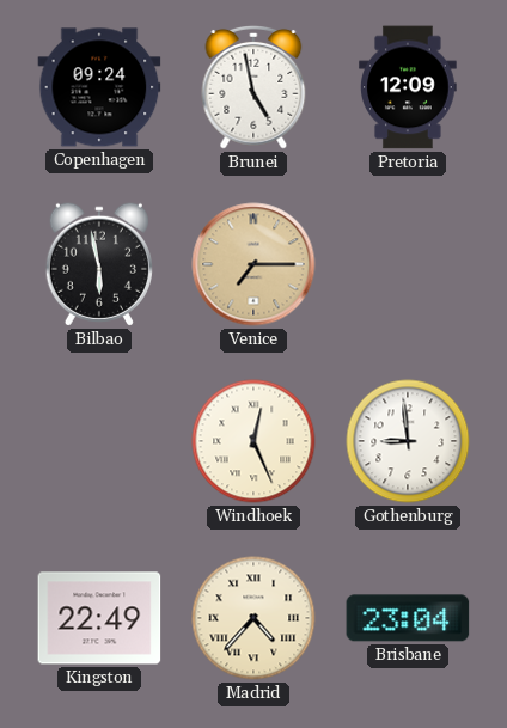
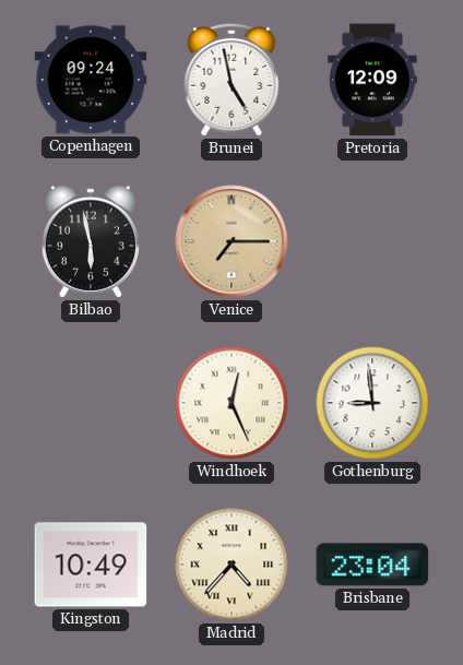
Kingston: 22:49 -> 10:49 (91, 565)
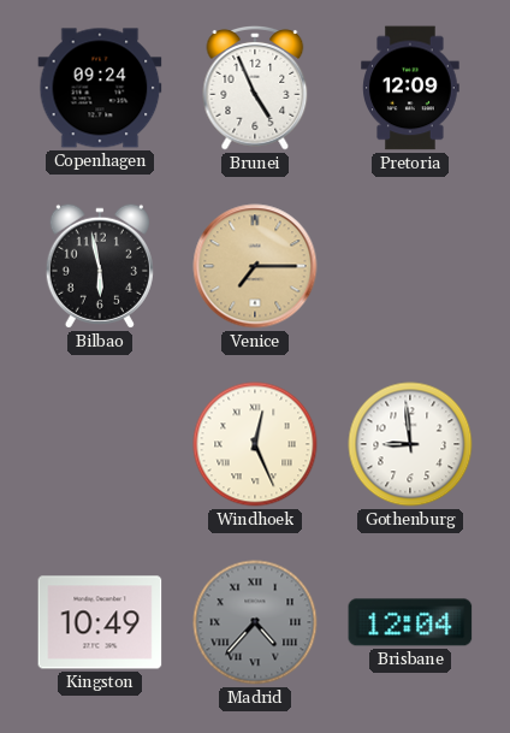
Brunei: 4:58 -> 4:56 (255, 89)
Madrid dial: cream -> grey (255, 622)
Brisbane: 23:04 -> 12:04 (410, 622)
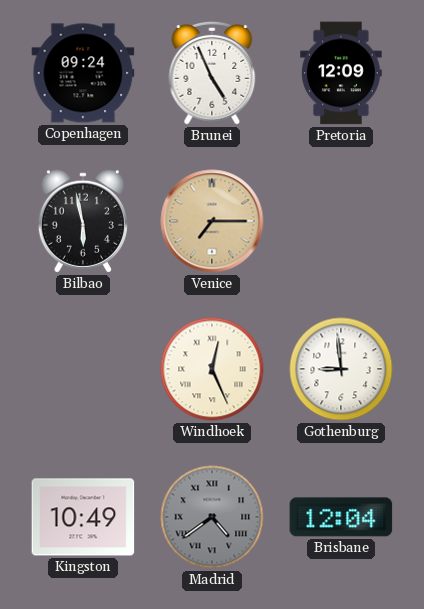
Madrid: 4:37 -> 4:39 (212, 517)
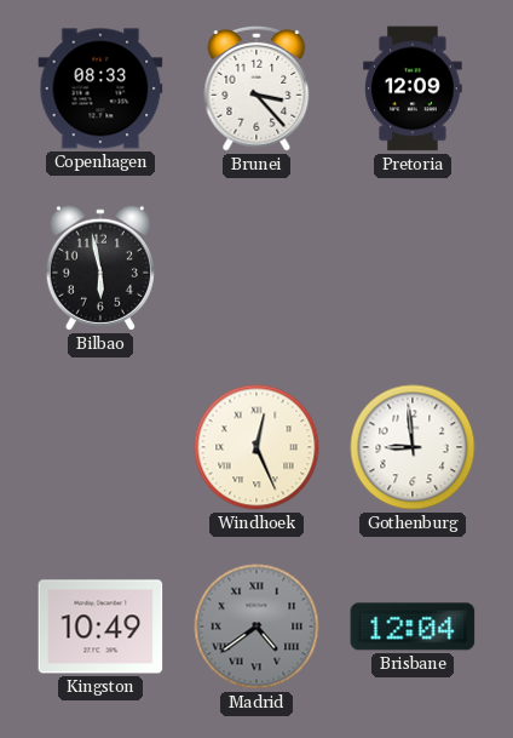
Copenhagen: 09:24 -> 08:33 (100, 88)
Brunei: 4:56 -> 3:23 (256, 90)
Venice: 7:15 -> none (212, 221)
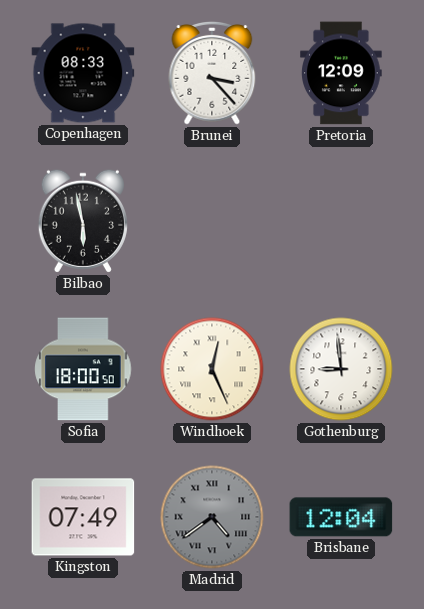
Sofia: none -> 18:00 (83, 369)
Kingston: 10:49 -> 07:49 (83, 517)
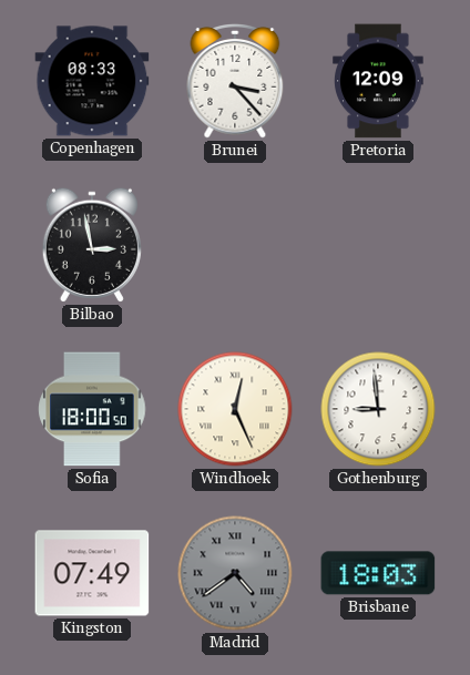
Bilbao: 5:58 -> 2:58 (92, 245)
Brisbane: 12:04 -> 18:03 (378, 573)
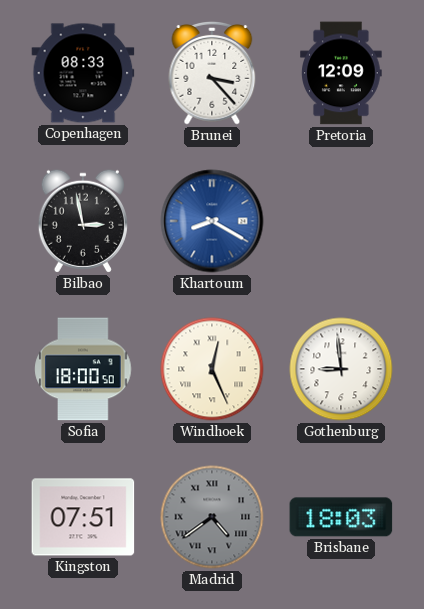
Khartoum: none -> 8:20 (212, 221)
Kingston: 07:49 -> 07:51 (83, 517)
